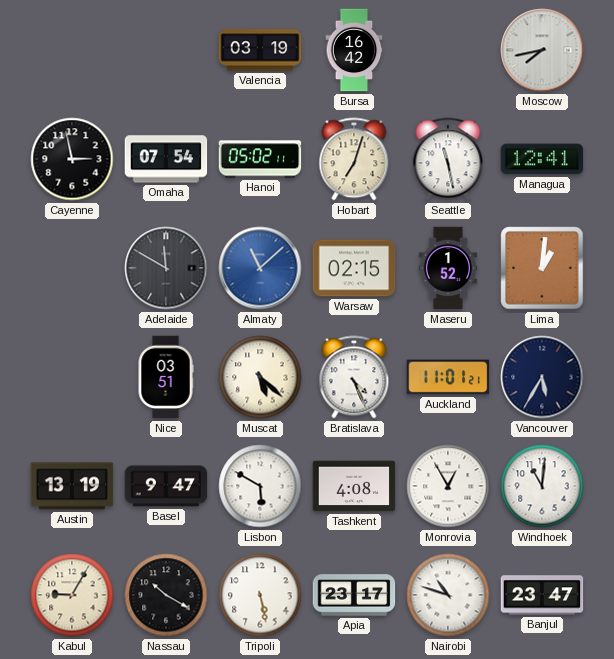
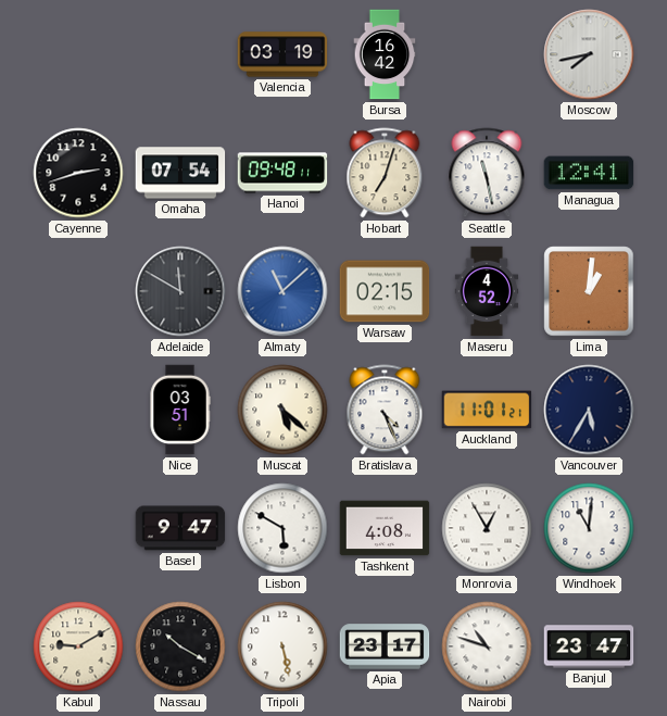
Cayenne: 2:58 -> 2:42 (78, 173)
Hanoi: 05:02 -> 09:48 (282, 173)
Maseru: 1:52 -> 4:52 (487, 291)
Austin: 13:19 -> none (72, 486)
Kabul: 9:05 -> 9:10 (78, 646)
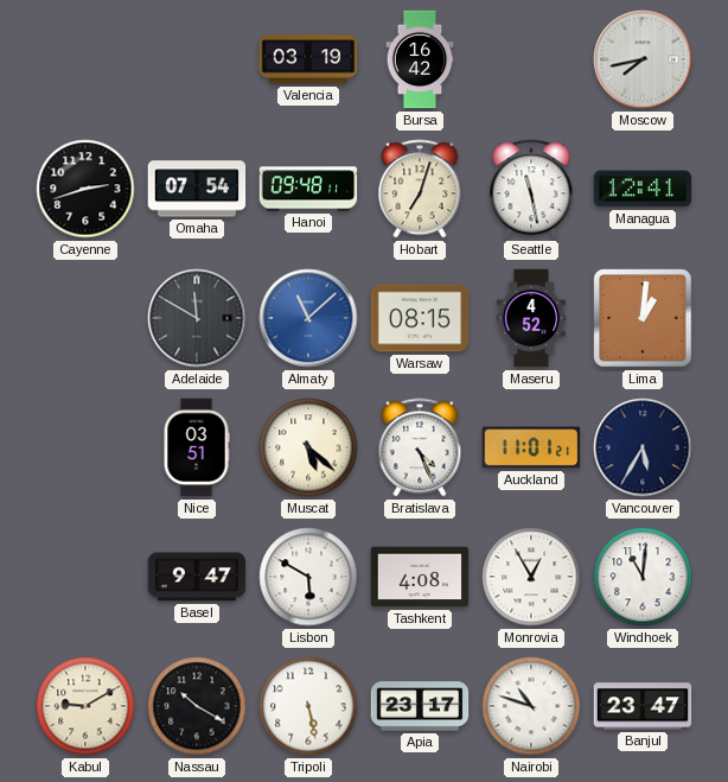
Warsaw: 02:15 -> 08:15 (420, 318)
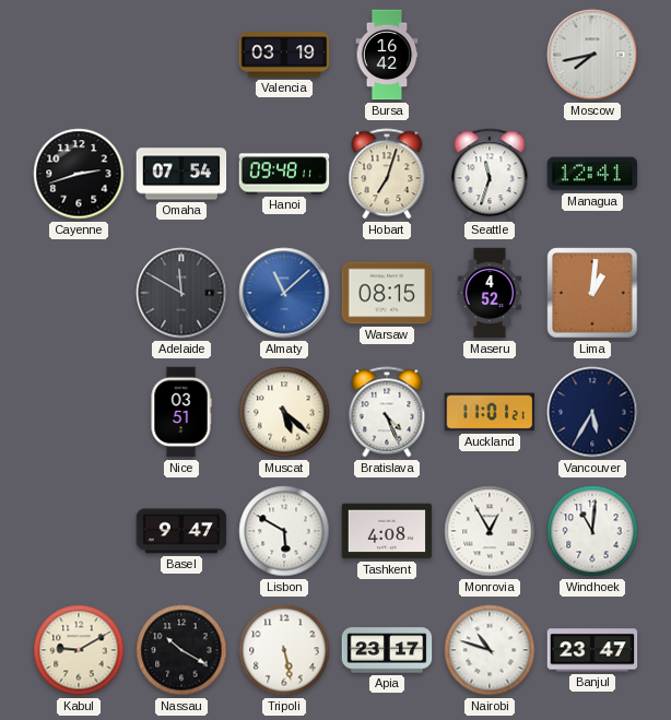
Seattle: 11:28 -> 11:33 (490, 174)
